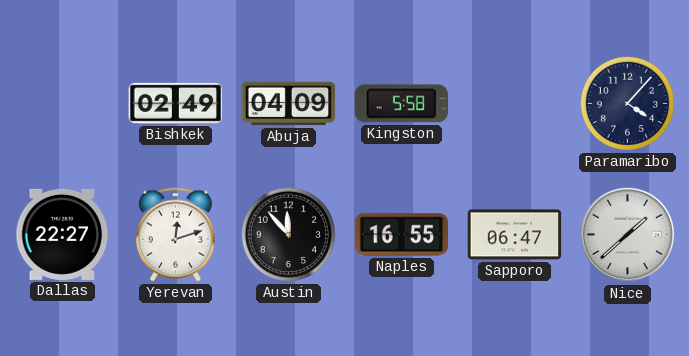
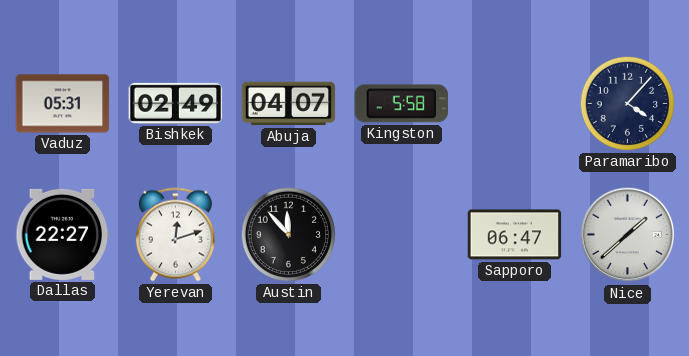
Vaduz: none -> 05:31 (63, 104)
Abuja: 04:09 -> 04:07 (289, 104)
Naples: 16:55 -> none (402, 235)
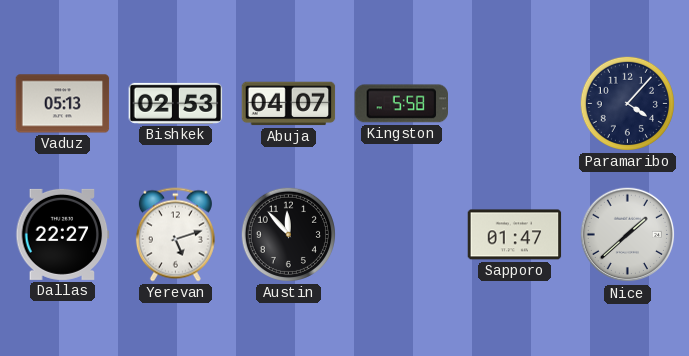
Vaduz: 05:31 -> 05:13 (63, 104)
Bishkek: 02:49 -> 02:53 (176, 103)
Yerevan: 12:12 -> 5:12 (175, 235)
Sapporo: 06:47 -> 01:47 (515, 235)
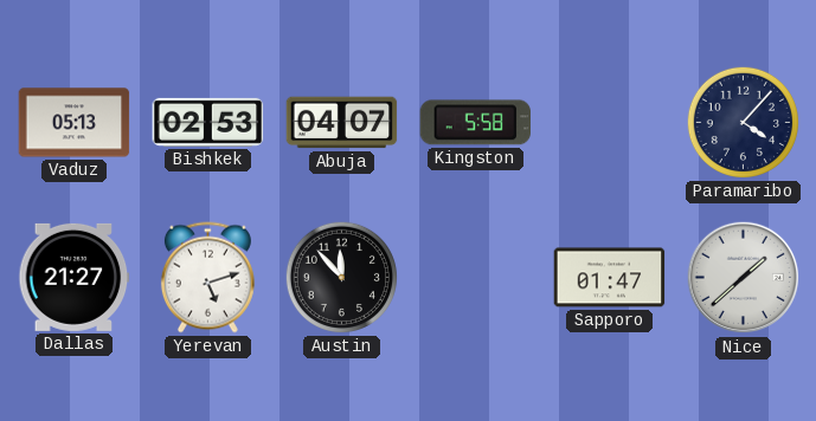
Dallas: 22:27 -> 21:27 (75, 277)
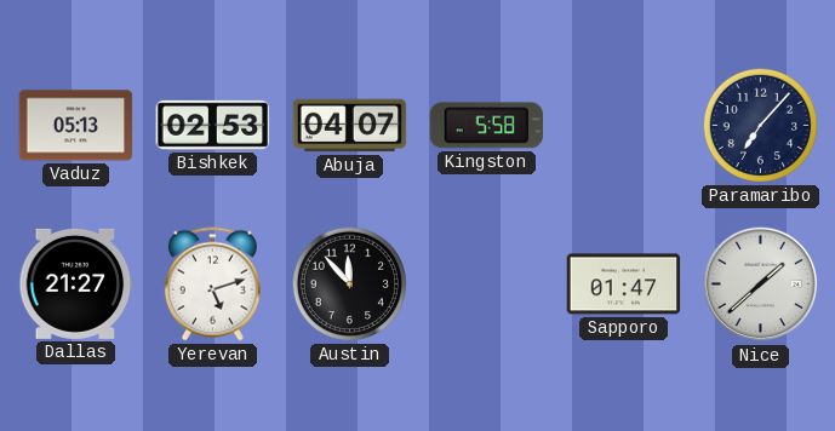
Paramaribo: 4:07 -> 7:07 (760, 125)
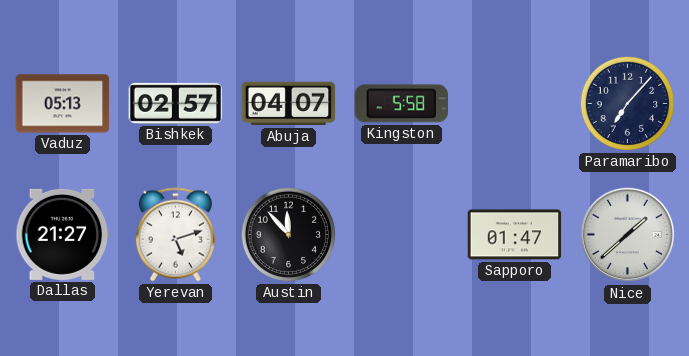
Bishkek: 02:53 -> 02:57 (176, 103)
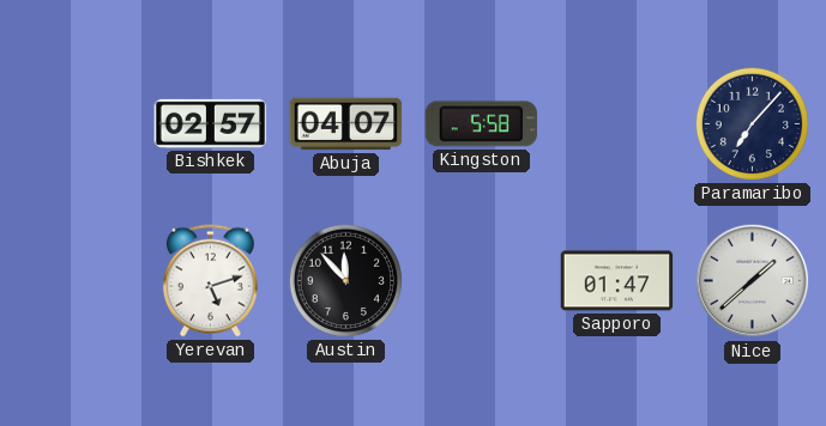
Vaduz: 05:13 -> none (63, 104)
Dallas: 21:27 -> none (63, 234)
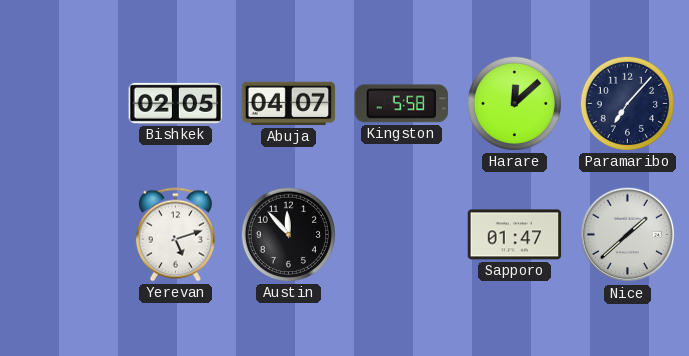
Bishkek: 02:57 -> 02:05 (176, 103)
Harare: none -> 12:08 (514, 103)
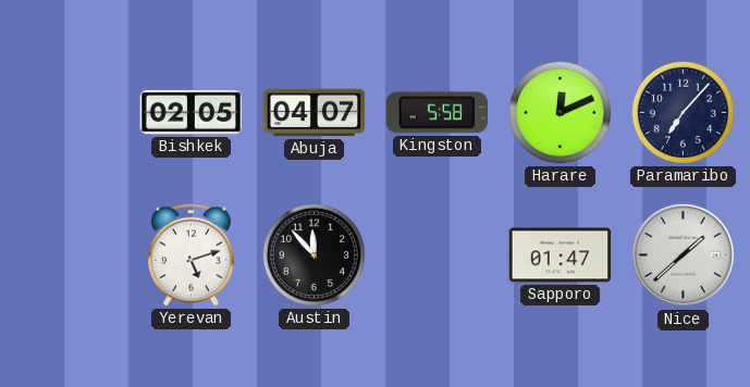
Harare: 12:08 -> 12:11 (560, 112)
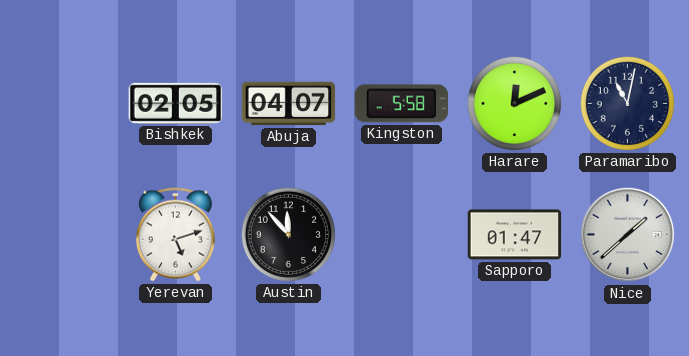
Paramaribo: 7:07 -> 11:02 (627, 103)
